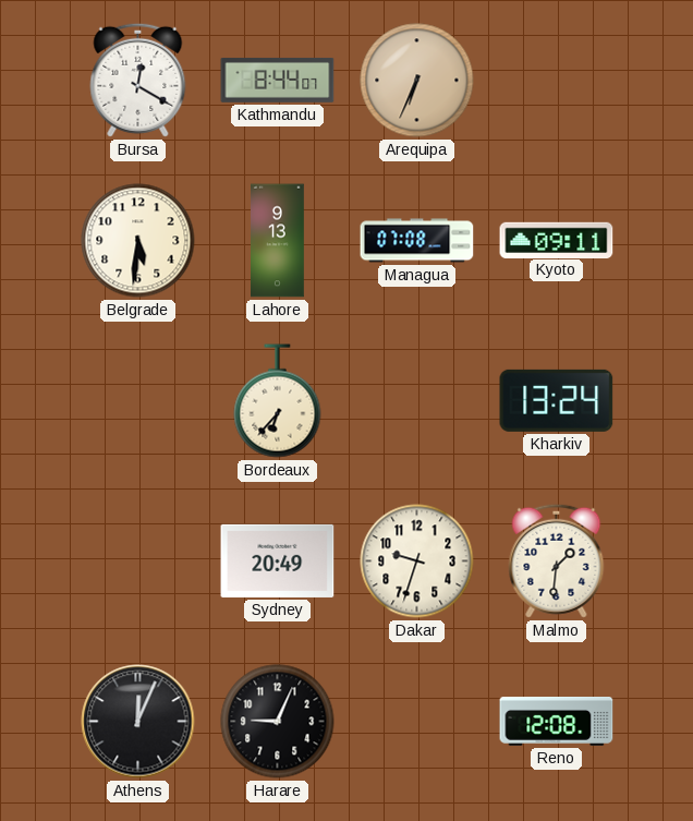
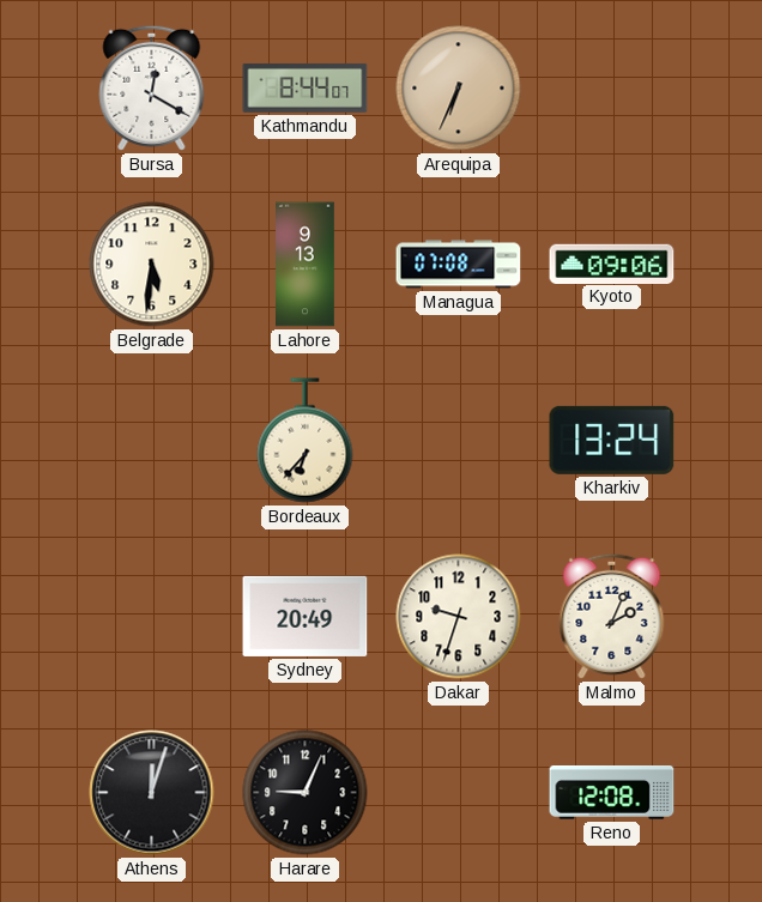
Kyoto: 09:11 -> 09:06 (612, 264)
Malmo: 1:31 -> 2:04 (612, 616)
Athens: 12:04 -> 12:03 (152, 793)
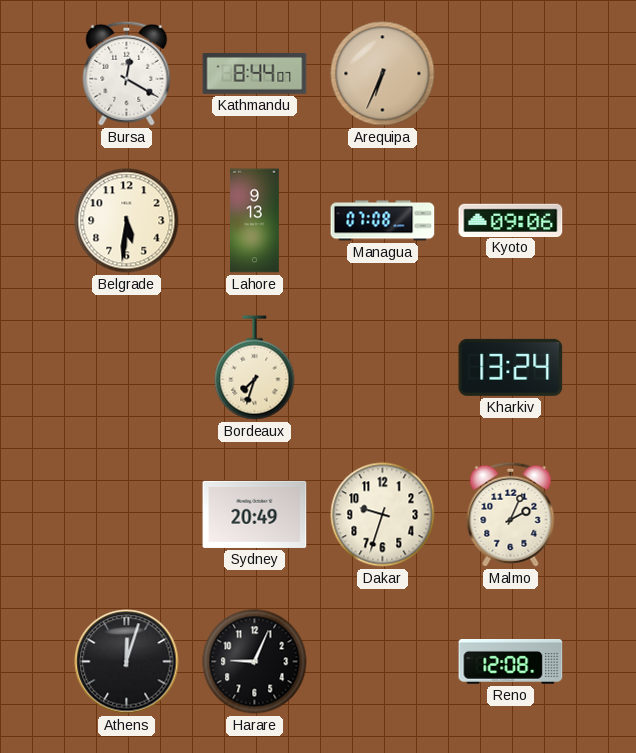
Bordeaux: 6:37 -> 7:33 (255, 368)
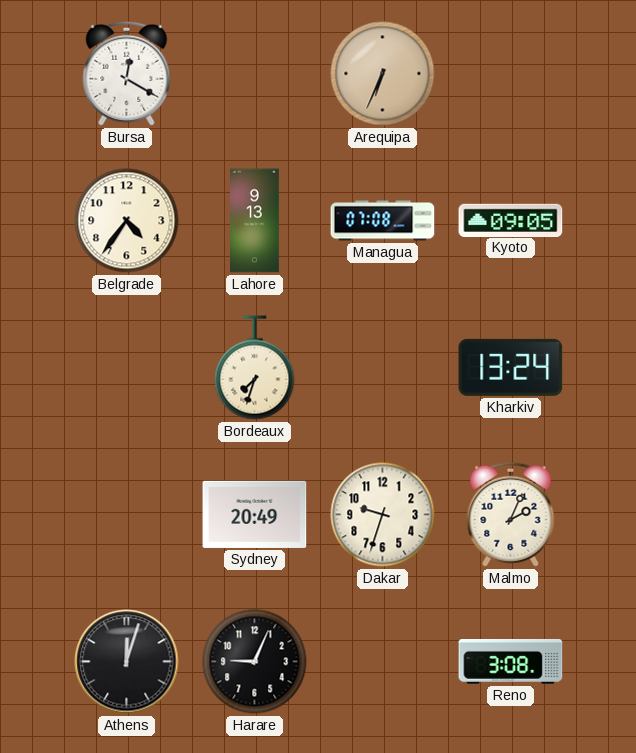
Kathmandu: 8:44 -> none (255, 73)
Belgrade: 5:31 -> 4:36 (127, 221)
Kyoto: 09:06 -> 09:05 (511, 220)
Reno: 12:08 -> 3:08 (511, 662)
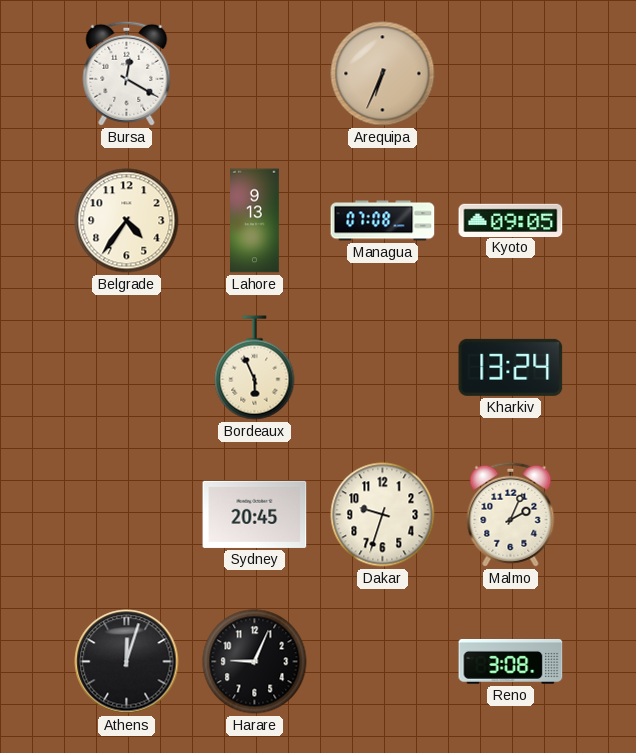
Bordeaux: 7:33 -> 5:56 (255, 368)
Sydney: 20:49 -> 20:45 (255, 514)
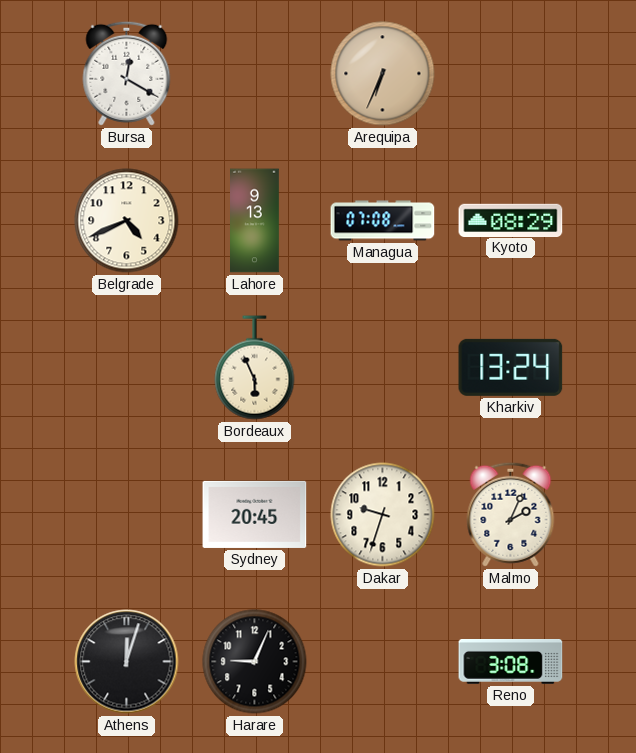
Belgrade: 4:36 -> 4:41 (127, 221)
Kyoto: 09:05 -> 08:29 (511, 220)
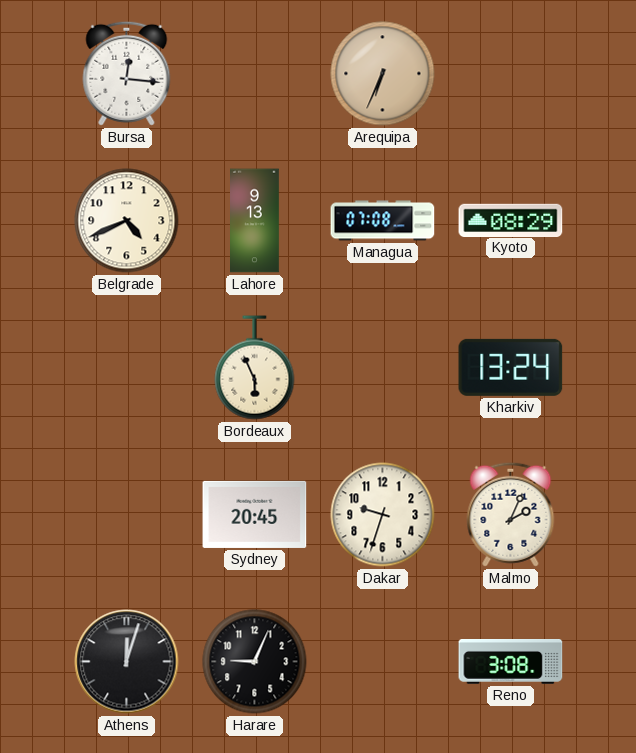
Bursa: 12:20 -> 12:16 (127, 73)
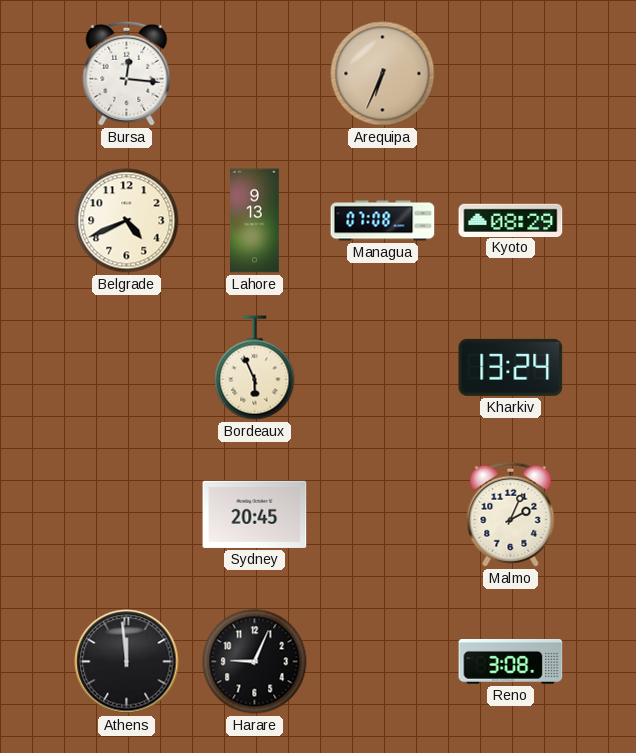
Dakar: 9:33 -> none (383, 515)
Athens: 12:03 -> 11:59 (127, 662)
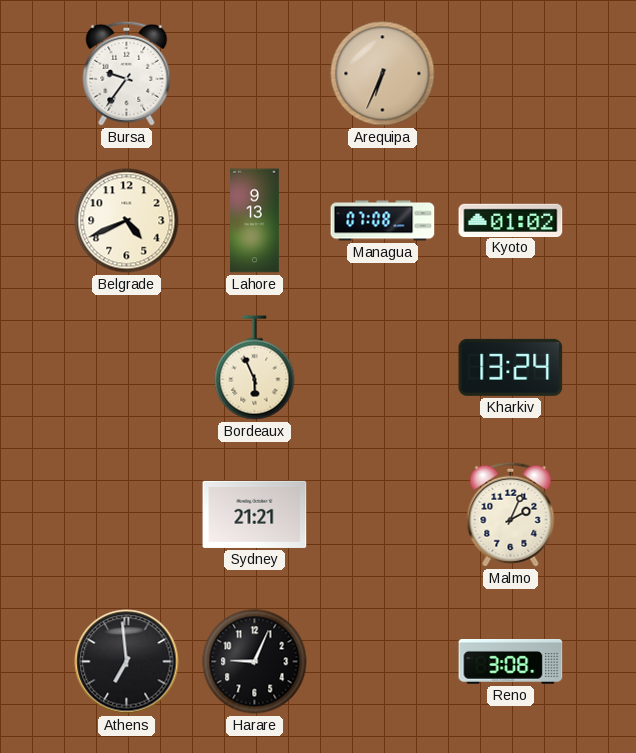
Bursa: 12:16 -> 9:36 (127, 73)
Kyoto: 08:29 -> 01:02 (511, 220)
Sydney: 20:45 -> 21:21 (255, 514)
Athens: 11:59 -> 6:59 (127, 662)
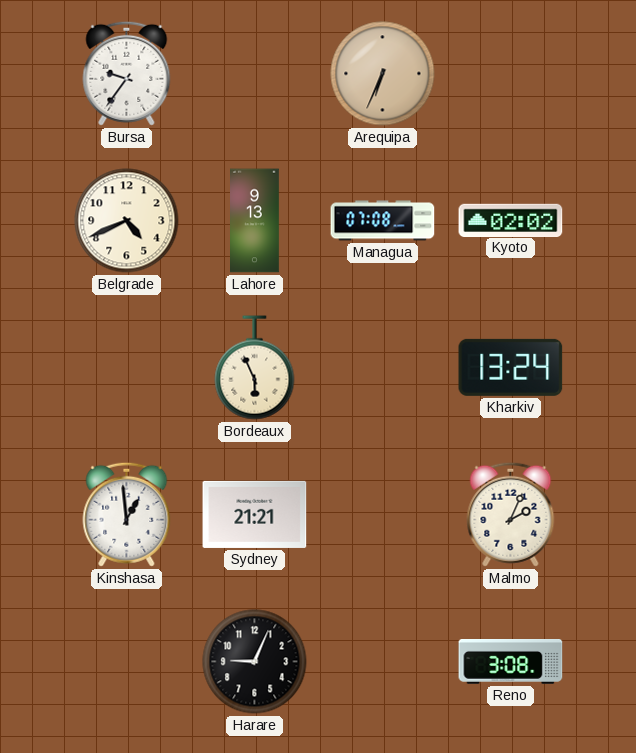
Kyoto: 01:02 -> 02:02 (511, 220)
Kinshasa: none -> 12:59 (127, 514)
Athens: 6:59 -> none (127, 662)
